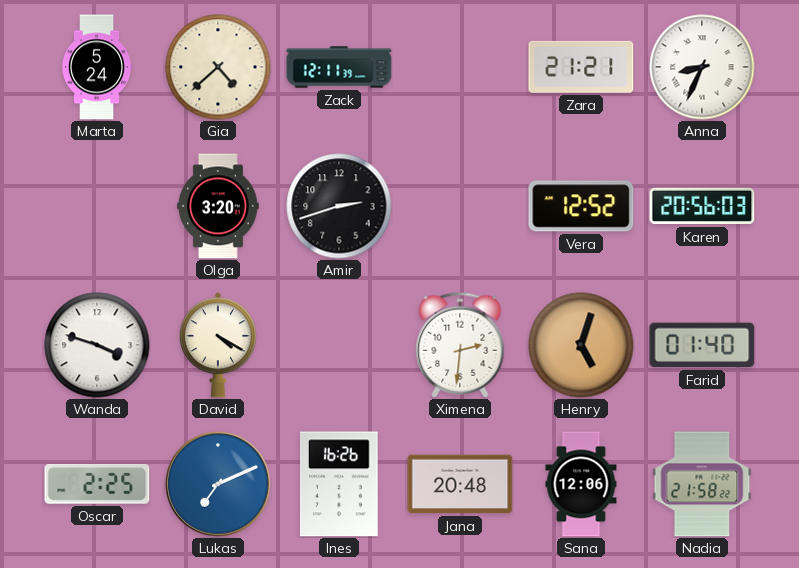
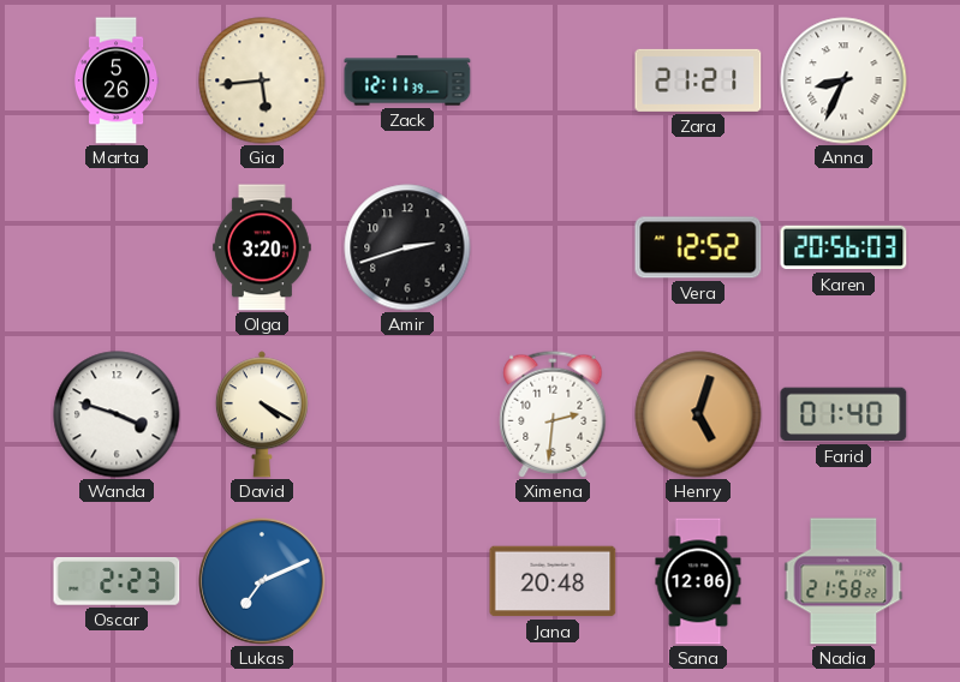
Marta: 5:24 -> 5:26 (117, 80)
Gia: 4:38 -> 5:44 (262, 80)
Oscar: 2:25 -> 2:23 (117, 582)
Ines: 16:26 -> none (340, 484)
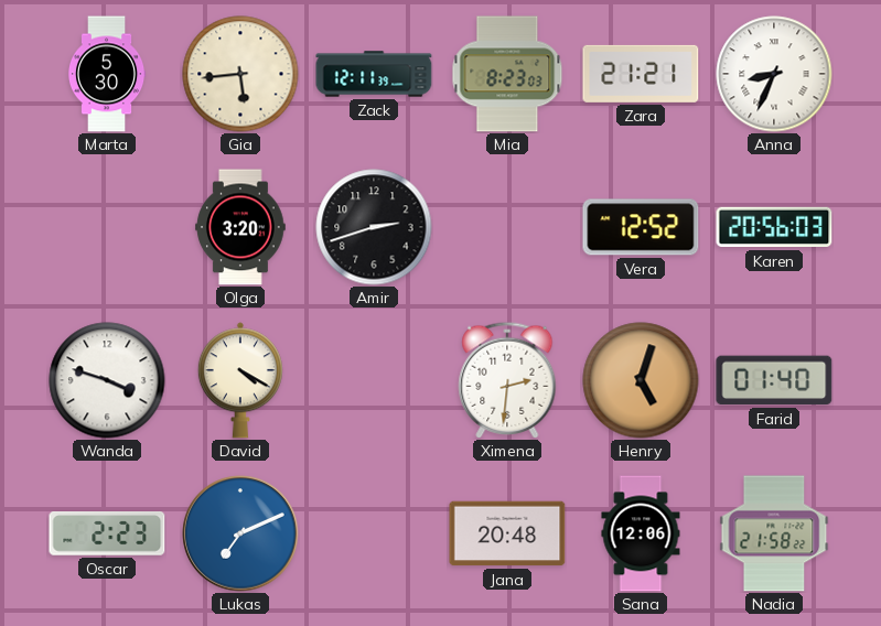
Marta: 5:26 -> 5:30 (107, 74)
Mia: none -> 8:23 (507, 74)
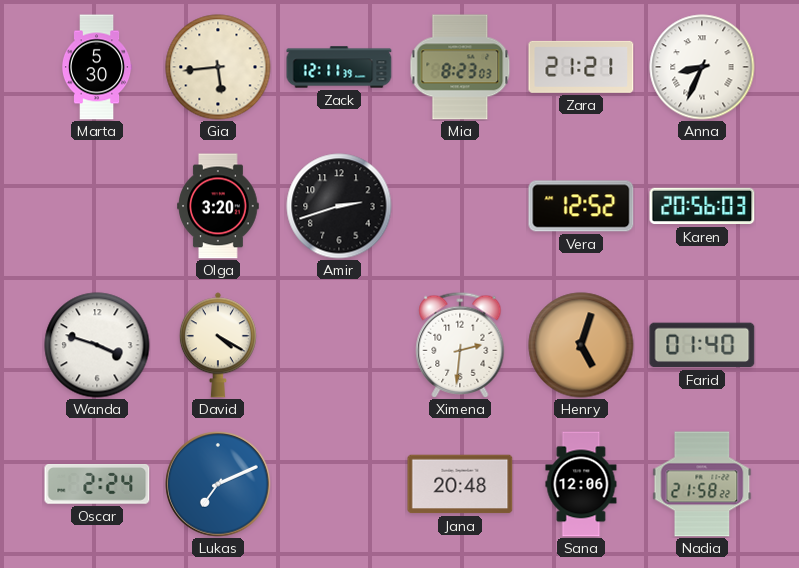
Oscar: 2:23 -> 2:24 (97, 485)
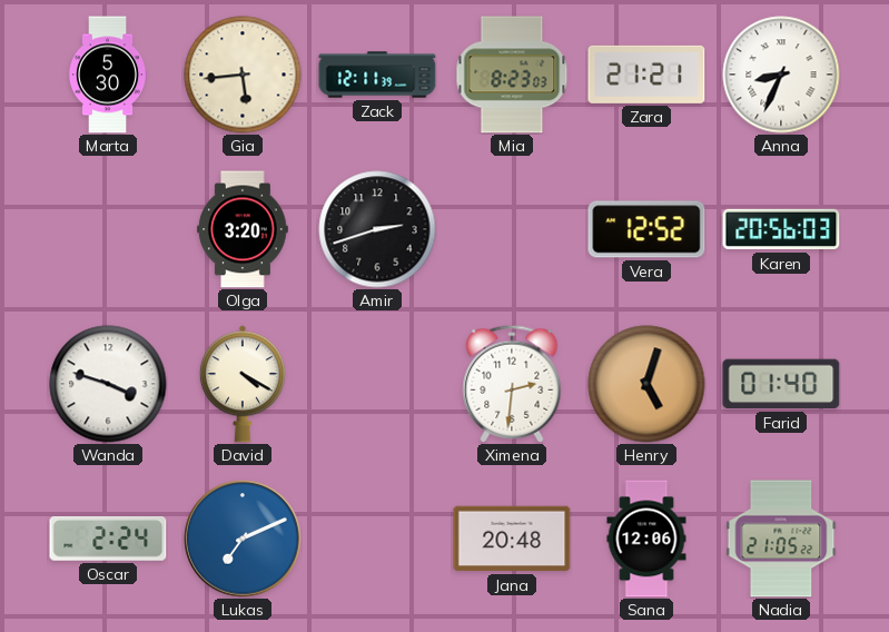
Nadia: 21:58 -> 21:05 (781, 539)
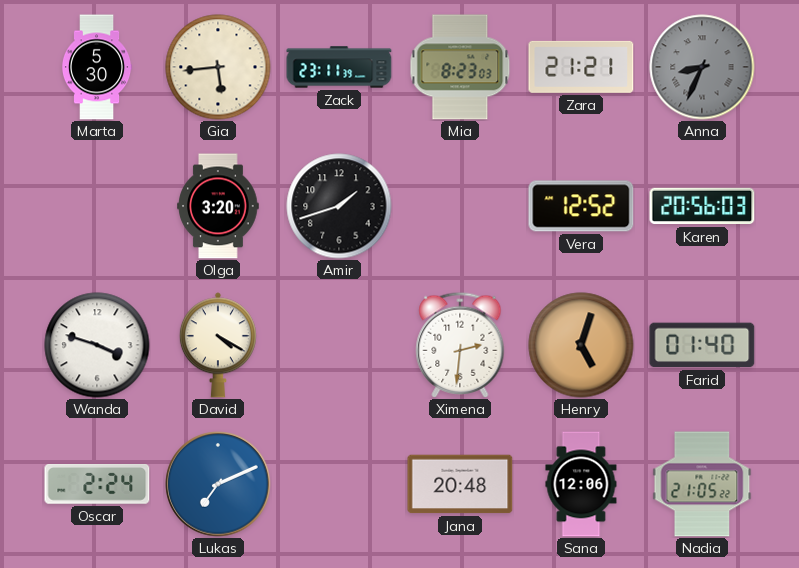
Zack: 12:11 -> 23:11 (339, 67)
Anna dial: white -> grey (702, 67)
Amir: 2:42 -> 1:42 (339, 206)
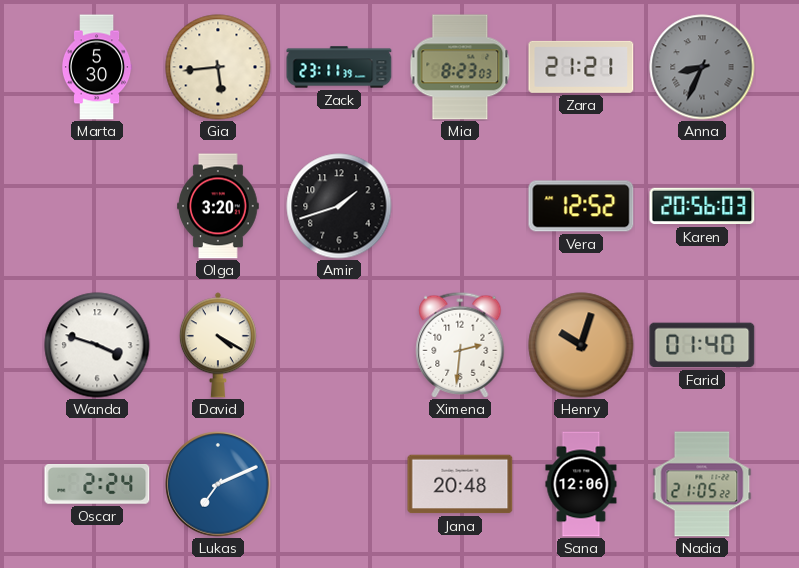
Henry: 5:03 -> 10:03 (581, 345)
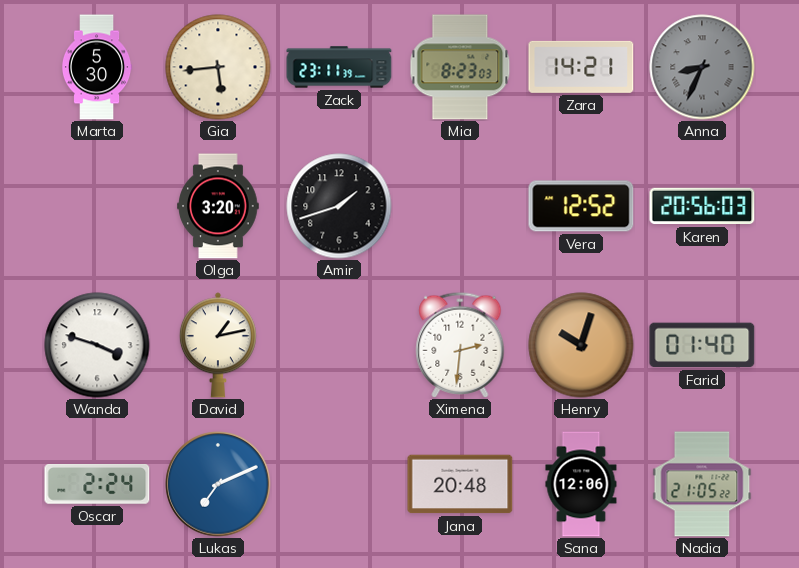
Zara: 21:21 -> 14:21 (581, 67)
David: 4:20 -> 1:13 (218, 345)
